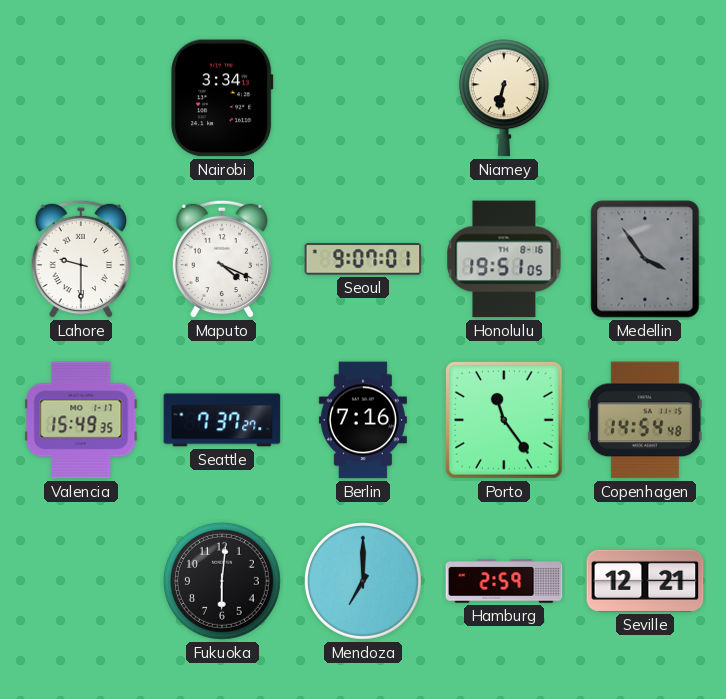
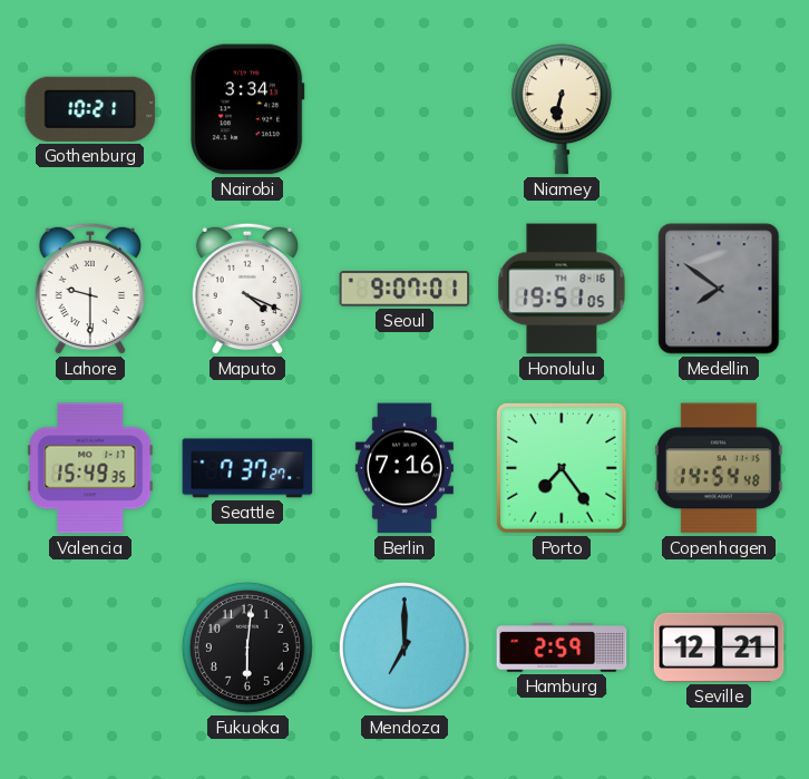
Gothenburg: none -> 10:21 (90, 109)
Medellin: 3:54 -> 7:51 (719, 289)
Porto: 11:24 -> 7:24 (563, 469)
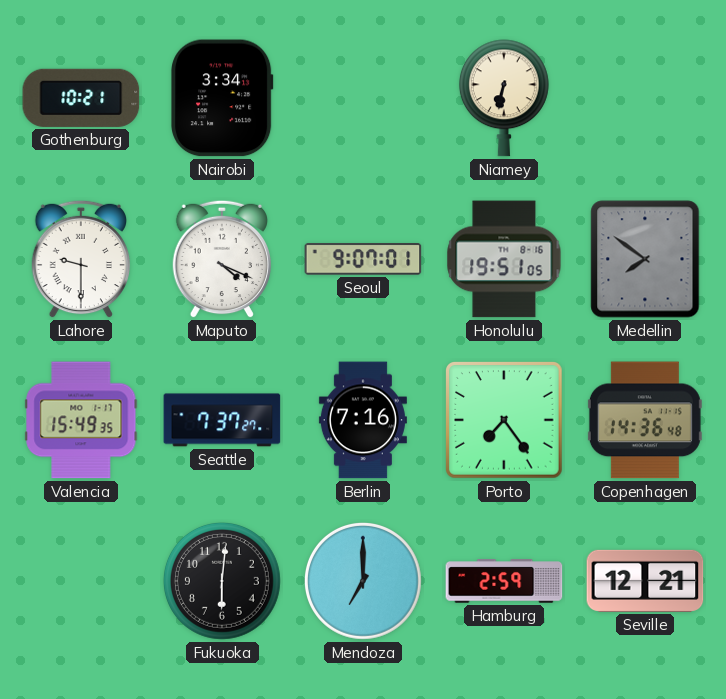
Copenhagen: 14:54 -> 14:36 (645, 420)
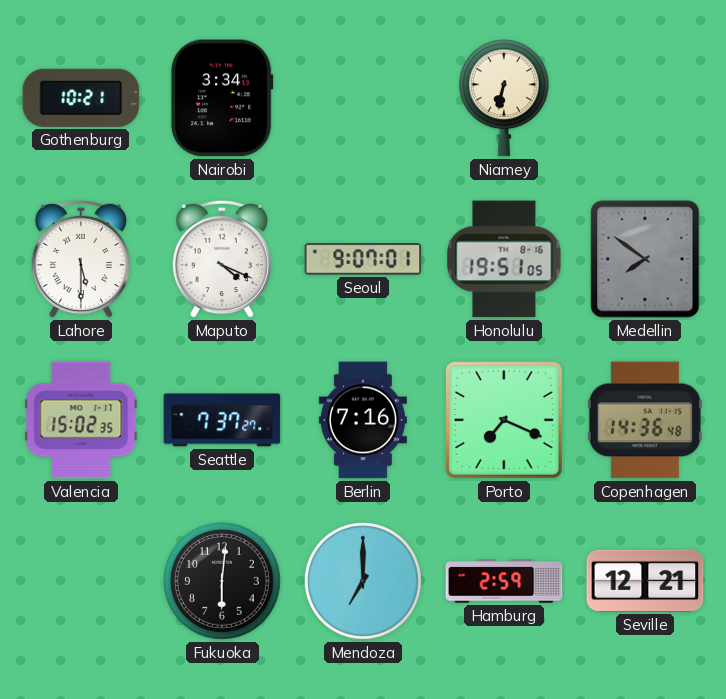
Lahore: 9:30 -> 5:30 (80, 259)
Valencia: 15:49 -> 15:02 (81, 420)
Porto: 7:24 -> 7:19 (505, 421)
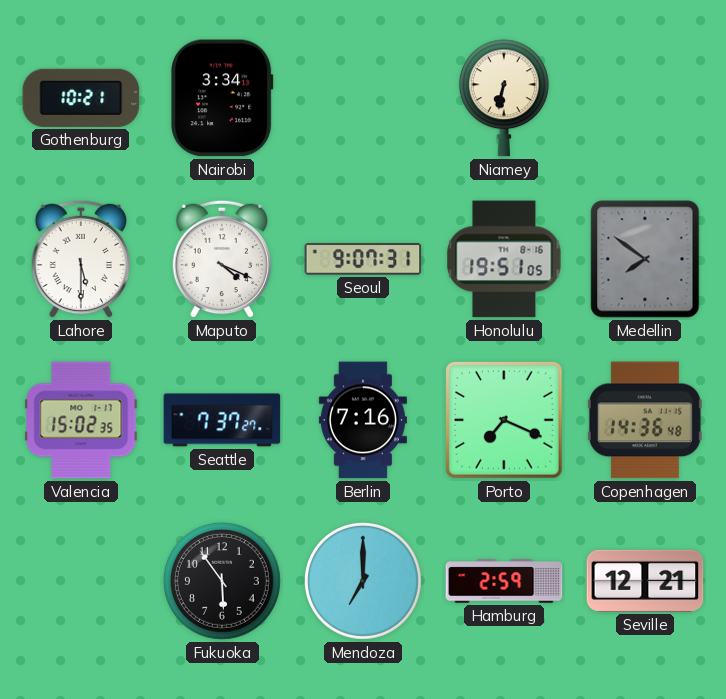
Seoul: 9:07:01 -> 9:07:31 (363, 259)
Fukuoka: 6:01 -> 5:54 (222, 581)
